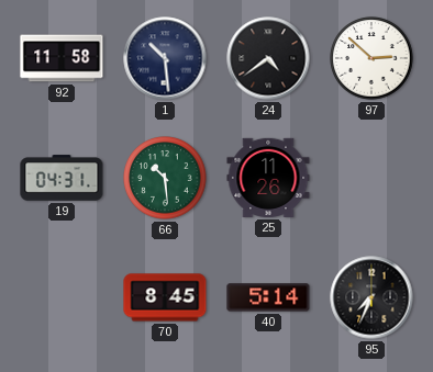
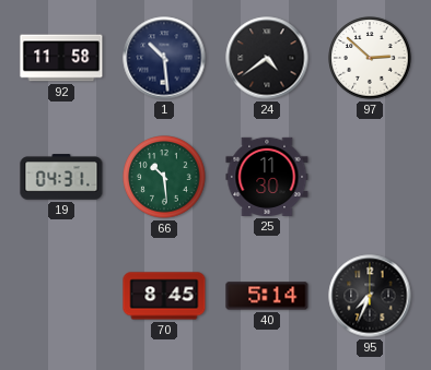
25: 11:26 -> 11:30 (267, 177)
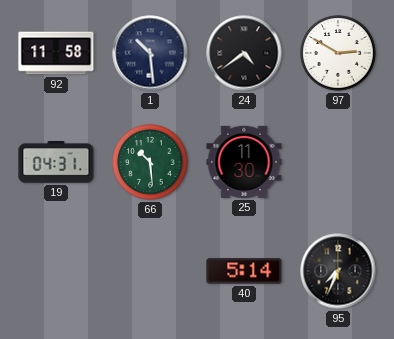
97: 2:52 -> 2:50 (338, 53)
70: 8:45 -> none (164, 296)
